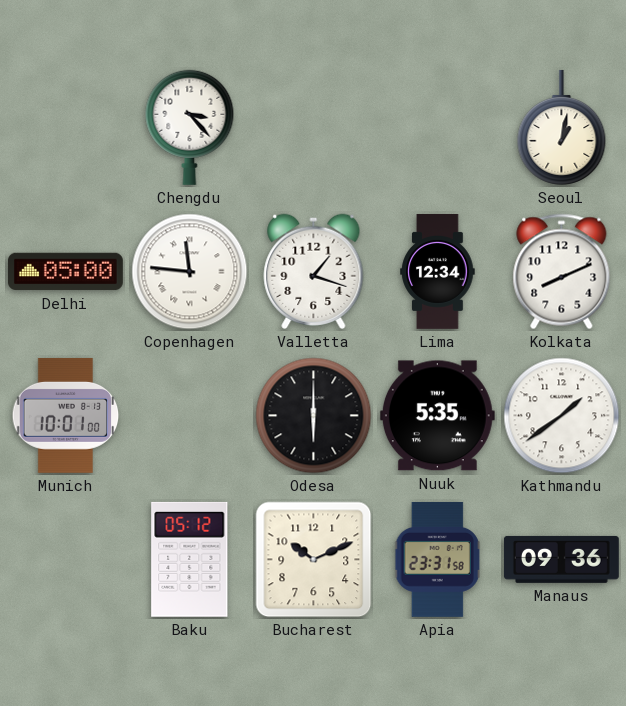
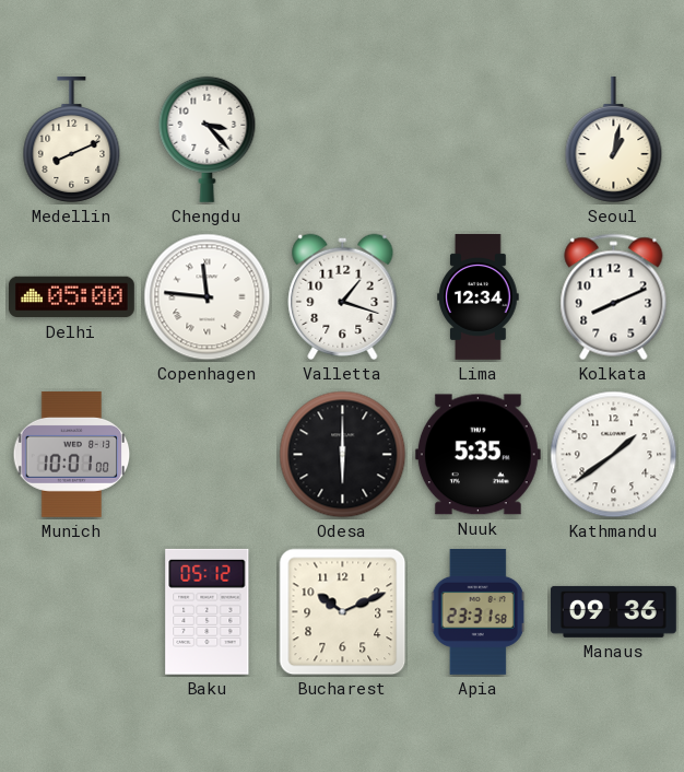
Medellin: none -> 8:11 (72, 139)
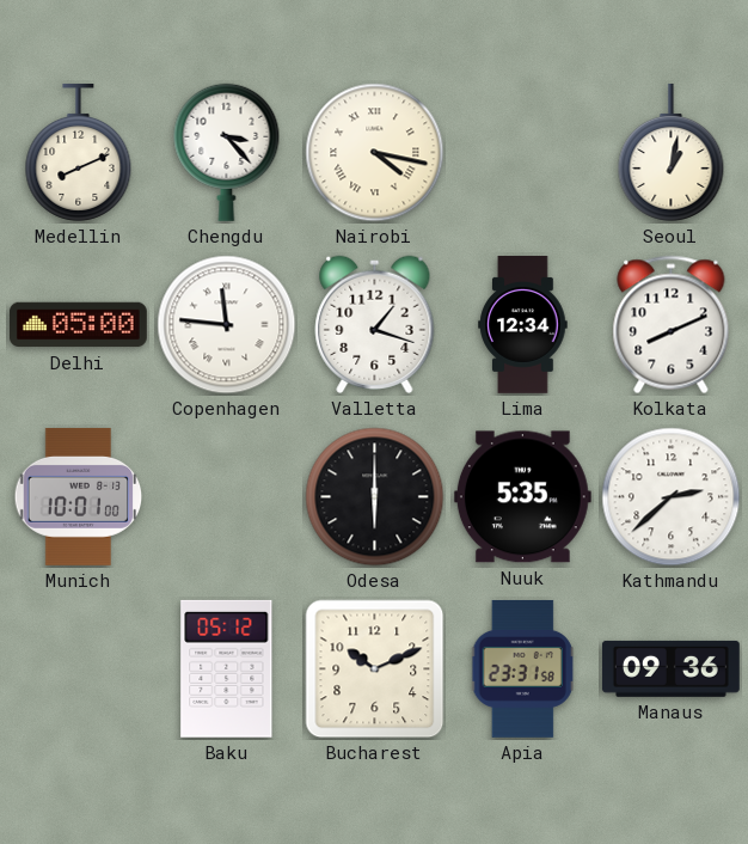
Nairobi: none -> 4:17 (375, 153)
Kathmandu: 1:39 -> 2:38 (672, 497)
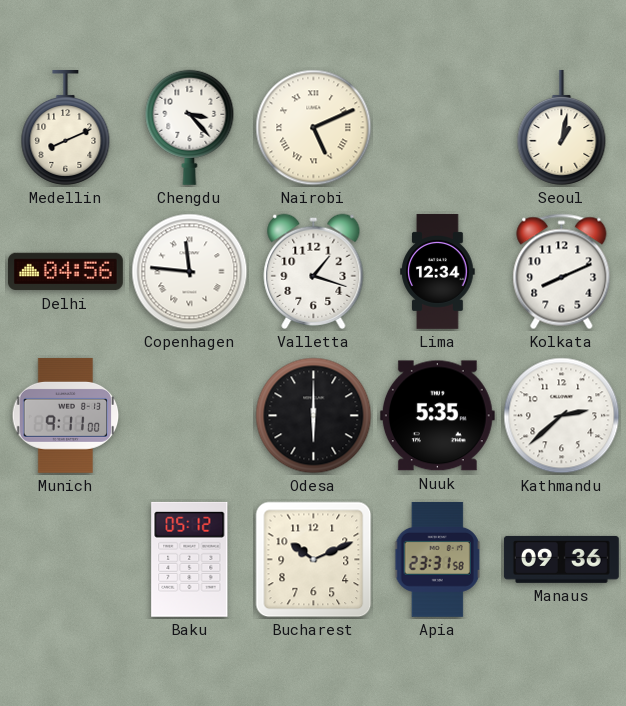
Nairobi: 4:17 -> 5:11 (314, 128)
Delhi: 05:00 -> 04:56 (65, 272)
Munich: 10:01 -> 9:11 (66, 415)
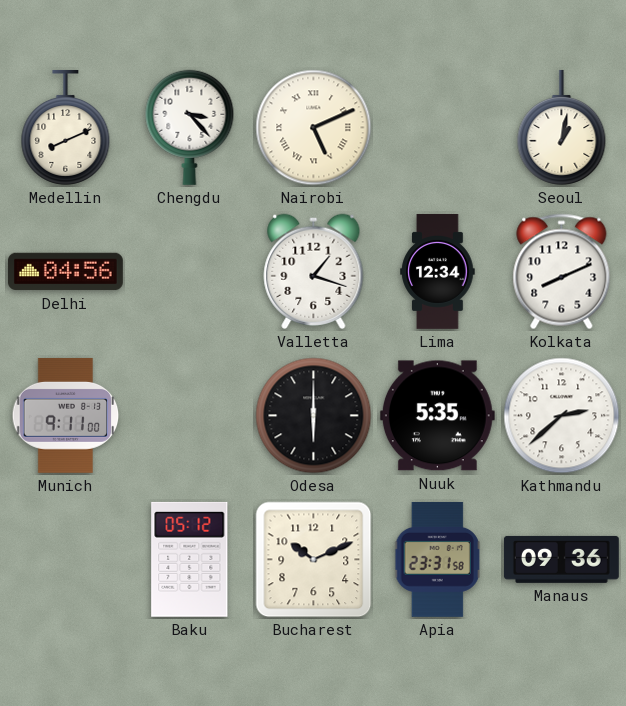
Copenhagen: 11:46 -> none (190, 272)
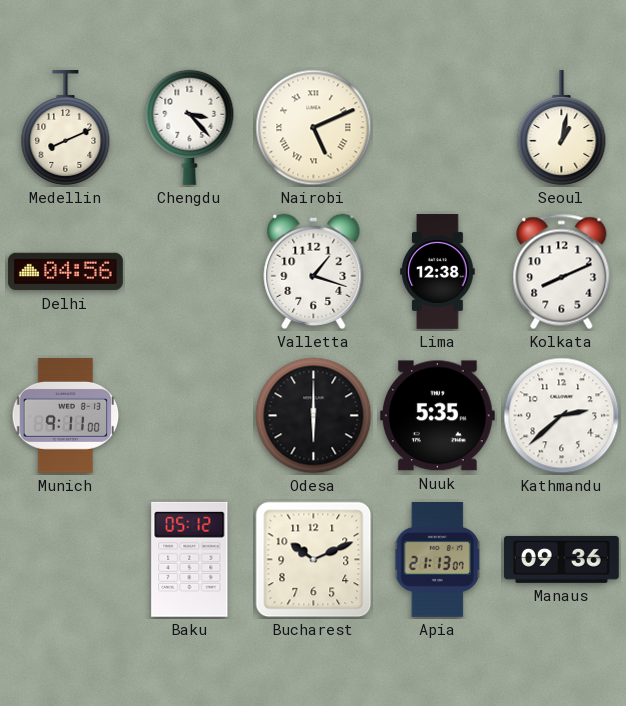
Lima: 12:34 -> 12:38 (438, 272)
Apia: 23:31 -> 21:13 (438, 559)
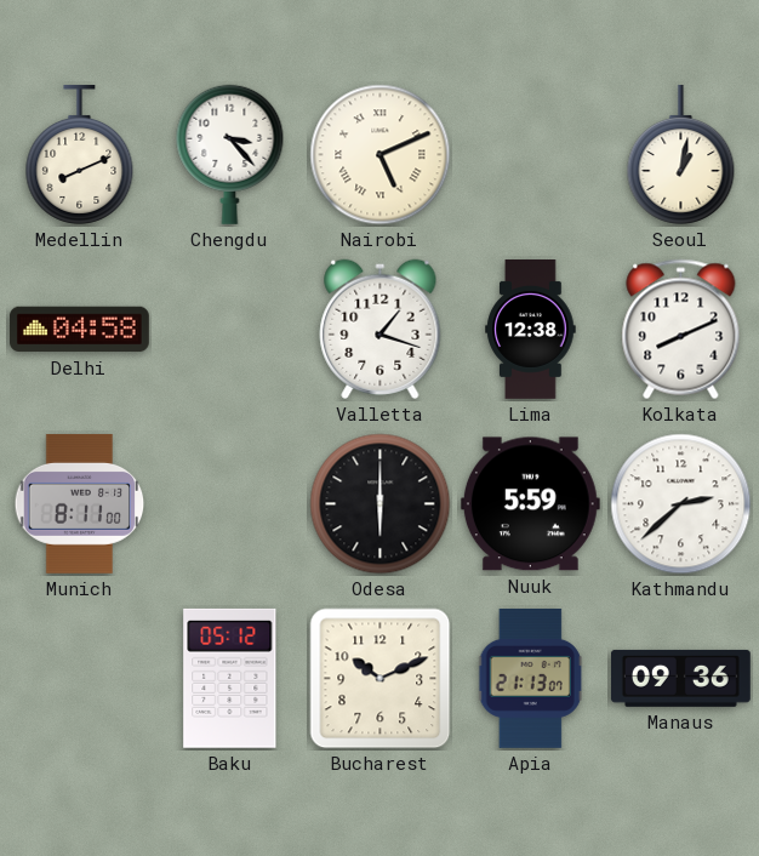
Delhi: 04:56 -> 04:58 (79, 330)
Munich: 9:11 -> 8:11 (80, 503)
Nuuk: 5:35 -> 5:59 (530, 504)
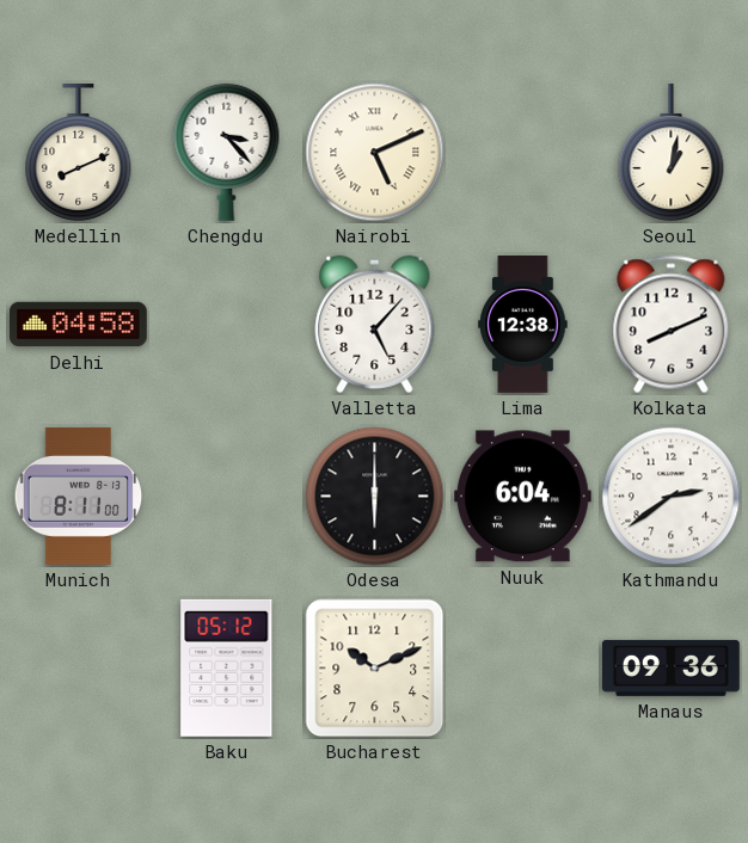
Valletta: 1:18 -> 5:07 (375, 324)
Nuuk: 5:59 -> 6:04 (522, 497)
Kathmandu: 2:38 -> 2:39 (672, 497)
Apia: 21:13 -> none (531, 678)
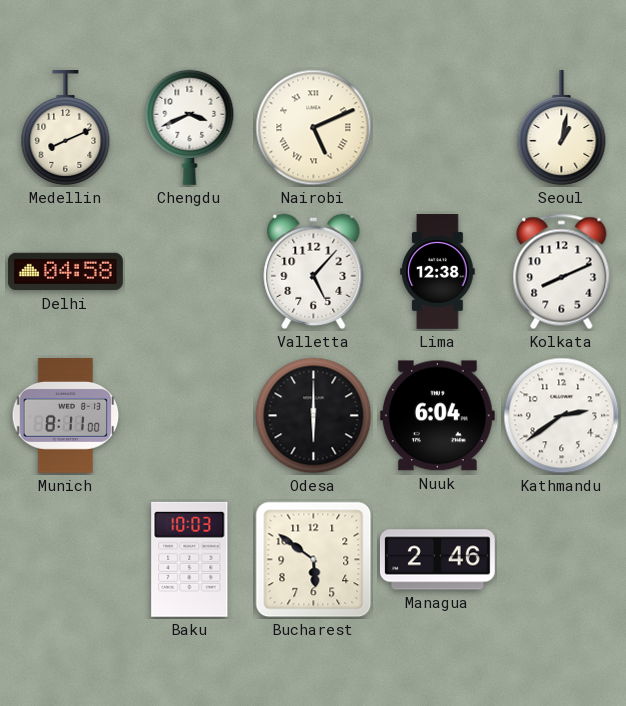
Chengdu: 3:23 -> 3:41 (190, 127)
Baku: 05:12 -> 10:03 (190, 559)
Bucharest: 10:11 -> 5:51 (314, 560)
Managua: none -> 2:46 (437, 560)
Manaus: 09:36 -> none (670, 667)
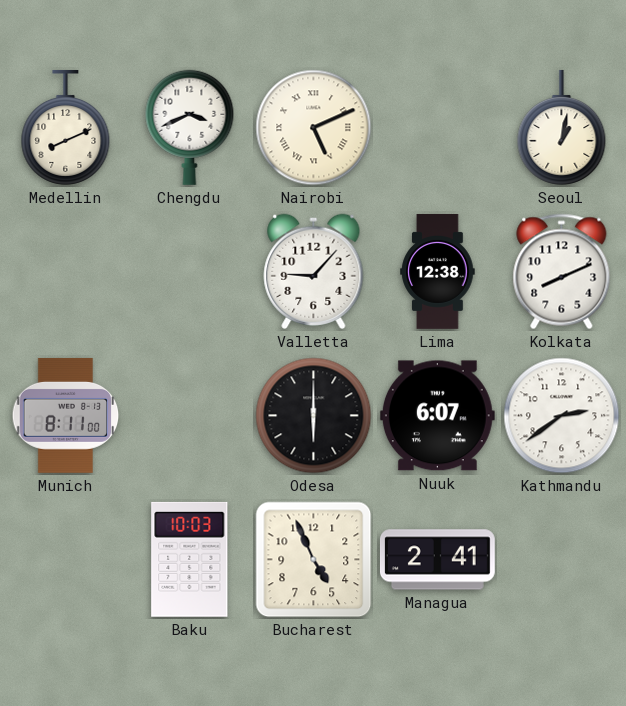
Delhi: 04:58 -> none (65, 272)
Valletta: 5:07 -> 9:07 (314, 271)
Nuuk: 6:04 -> 6:07 (437, 416)
Bucharest: 5:51 -> 4:56 (314, 560)
Managua: 2:46 -> 2:41 (437, 560)
